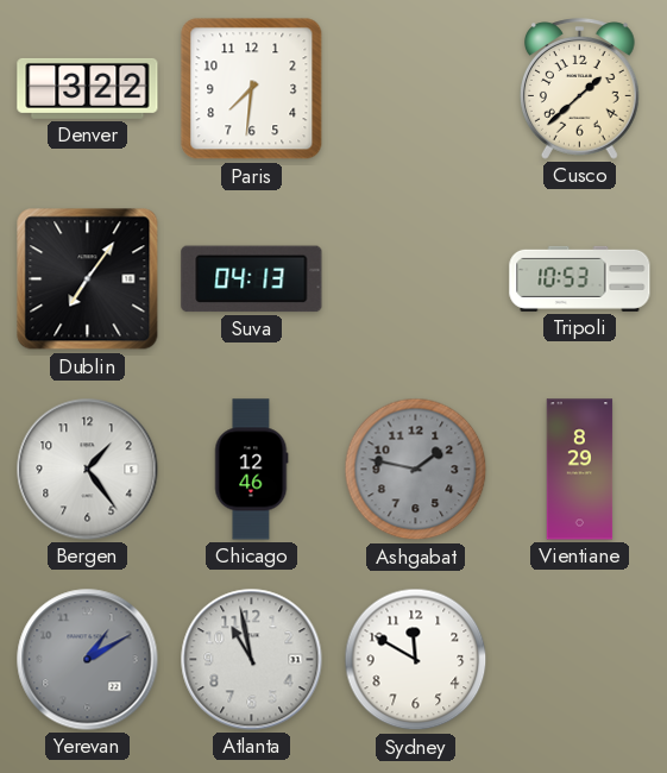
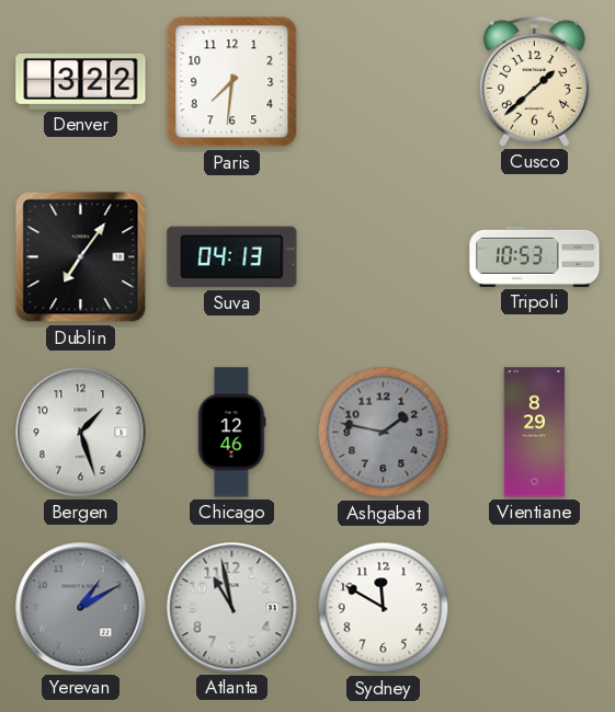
Bergen: 1:24 -> 1:27 (81, 433)
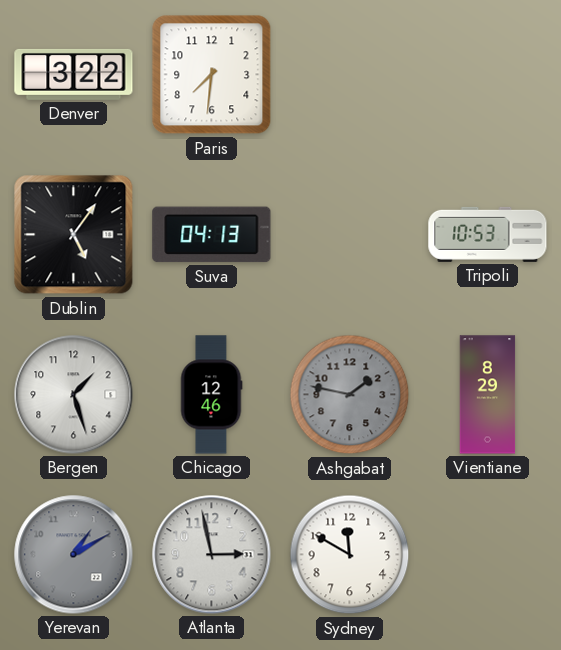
Cusco: 1:38 -> none (535, 82)
Dublin: 7:06 -> 5:06 (74, 235)
Atlanta: 10:58 -> 2:58 (212, 555)
